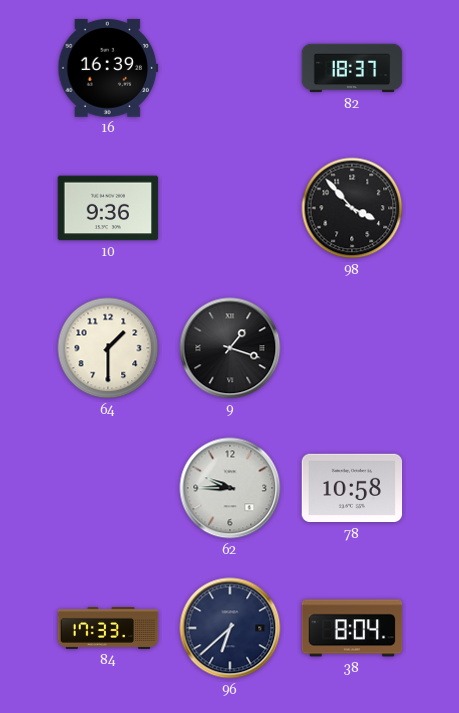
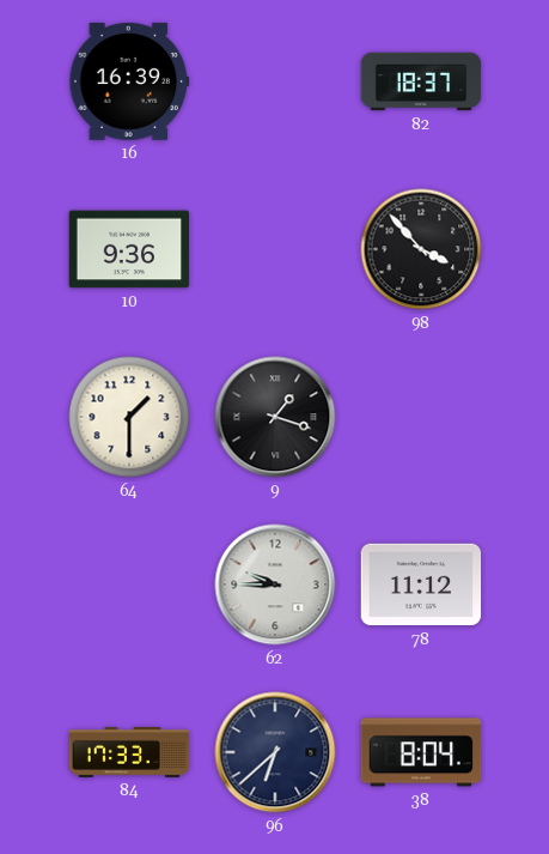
78: 10:58 -> 11:12 (421, 585)
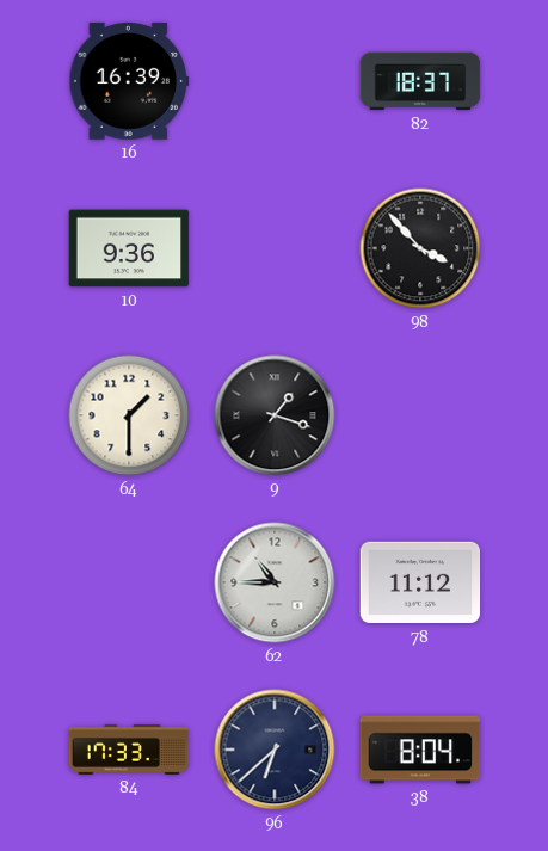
62: 9:45 -> 10:45 (275, 582)
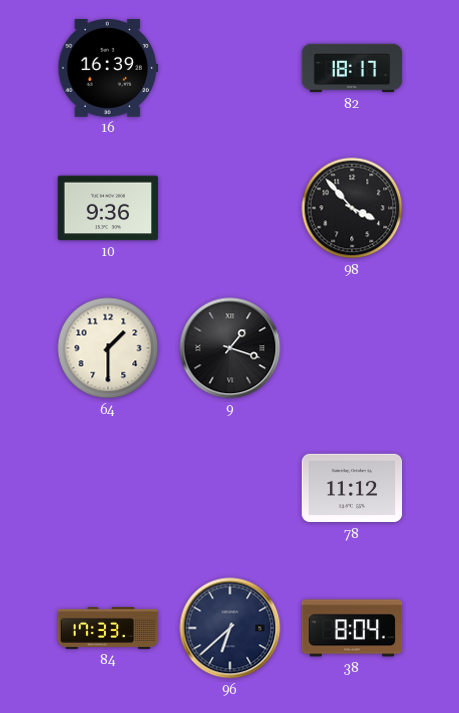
82: 18:37 -> 18:17 (352, 68)
62: 10:45 -> none (275, 582)
